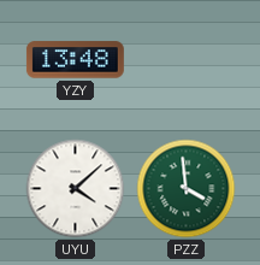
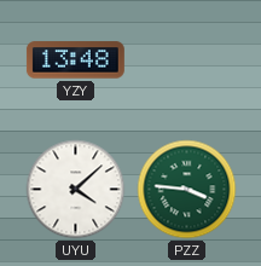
PZZ: 3:59 -> 3:46 (187, 190)
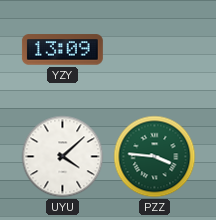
YZY: 13:48 -> 13:09 (62, 50)
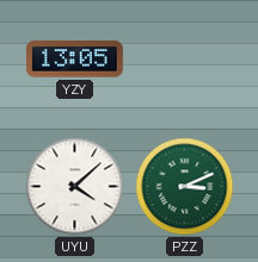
YZY: 13:09 -> 13:05 (74, 60)
PZZ: 3:46 -> 3:11 (185, 187)
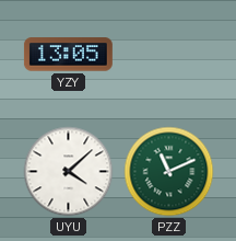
PZZ: 3:11 -> 11:11 (169, 172)
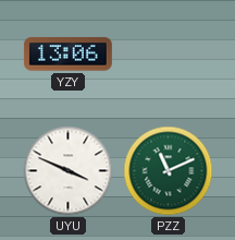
YZY: 13:05 -> 13:06 (67, 55)
UYU: 4:08 -> 3:49 (69, 171)
